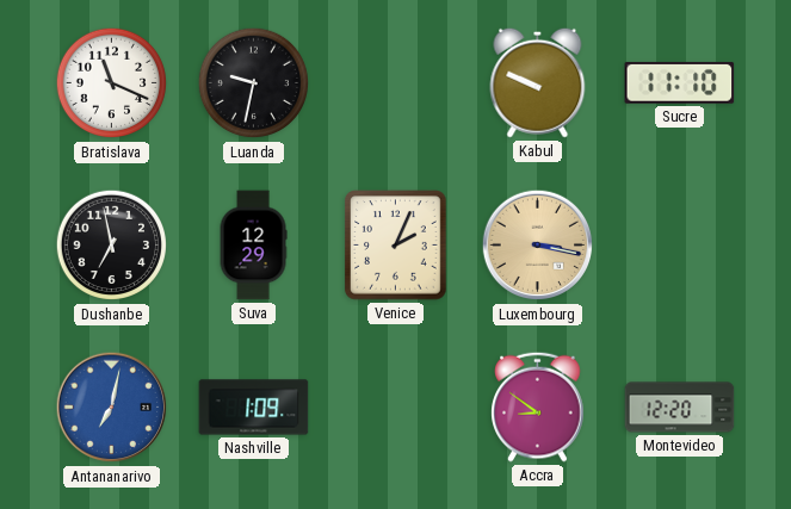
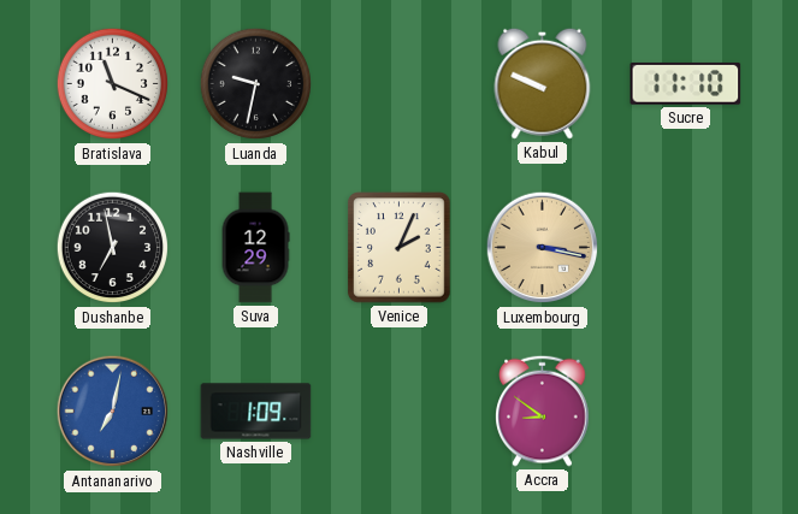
Montevideo: 12:20 -> none (680, 408)
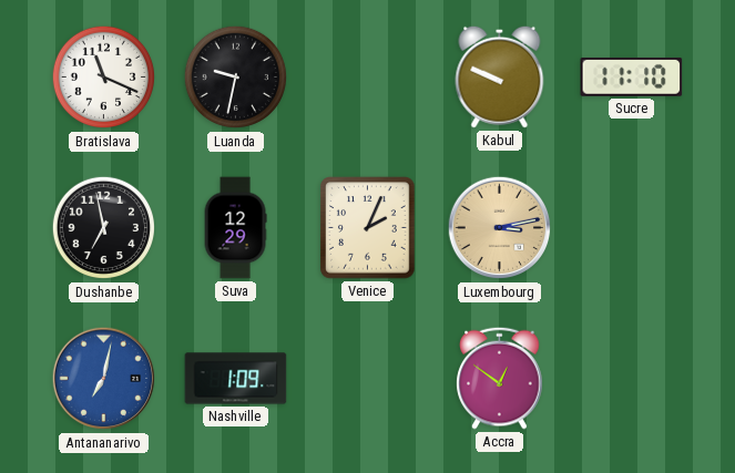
Luxembourg: 3:17 -> 3:13 (500, 228)
Accra: 8:51 -> 12:51 (500, 378)
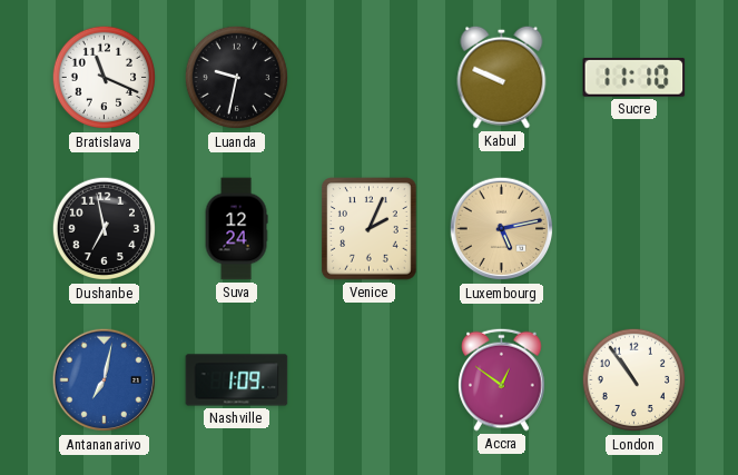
Suva: 12:29 -> 12:24 (236, 229)
Luxembourg: 3:13 -> 5:13 (502, 229)
London: none -> 10:54 (634, 380)
